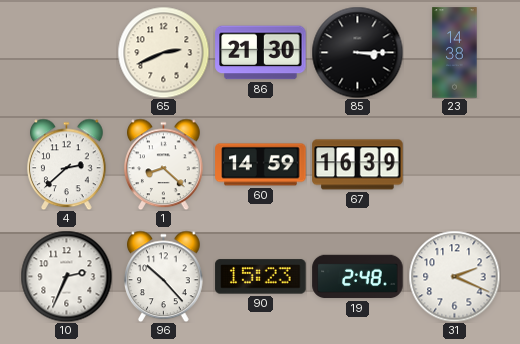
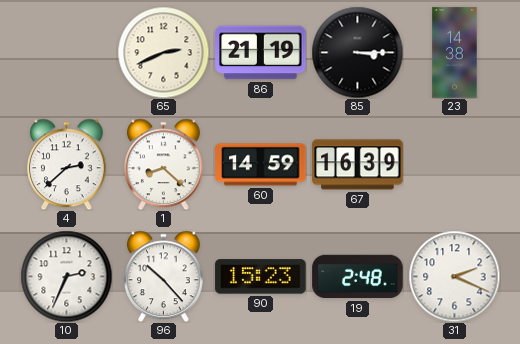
86: 21:30 -> 21:19 (261, 53)
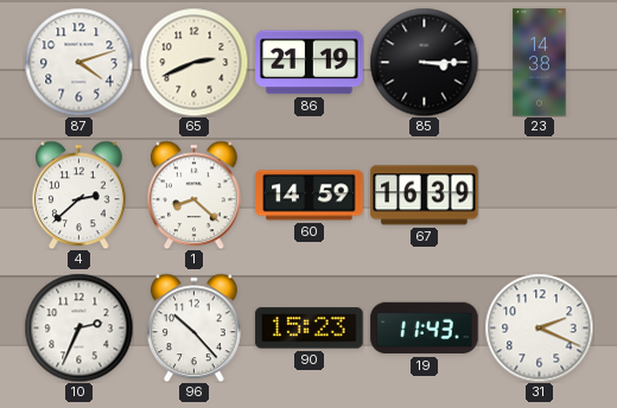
87: none -> 4:12 (78, 62)
19: 2:48 -> 11:43 (425, 329)
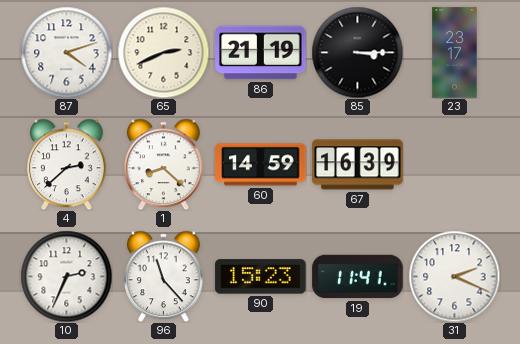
23: 14:38 -> 23:17 (455, 53)
96: 10:23 -> 11:23 (164, 276)
19: 11:43 -> 11:41 (358, 277)
